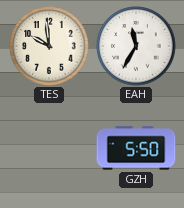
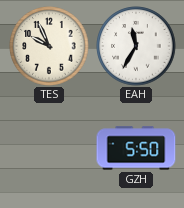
TES: 9:59 -> 9:56 (49, 46)
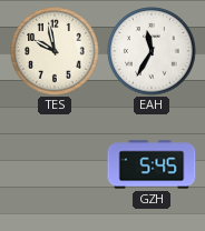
TES: 9:56 -> 9:58 (55, 51)
GZH: 5:50 -> 5:45 (152, 164)
